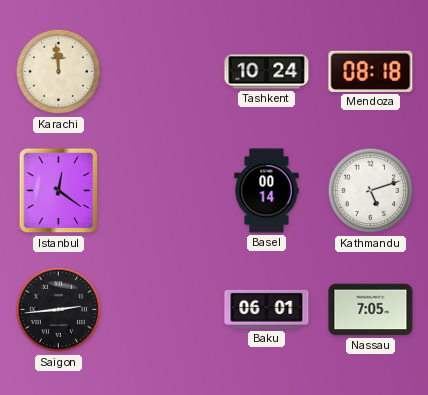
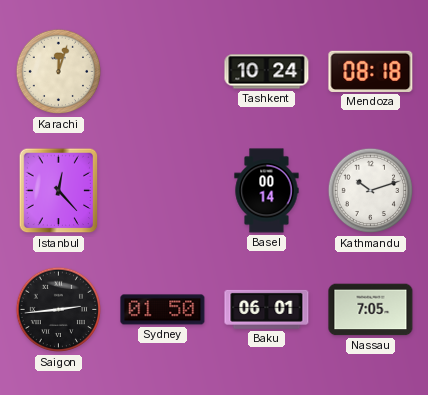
Karachi: 11:59 -> 12:03 (59, 72)
Istanbul: 12:21 -> 12:23 (59, 191)
Kathmandu: 5:12 -> 10:12 (371, 191)
Sydney: none -> 01:50 (163, 310)
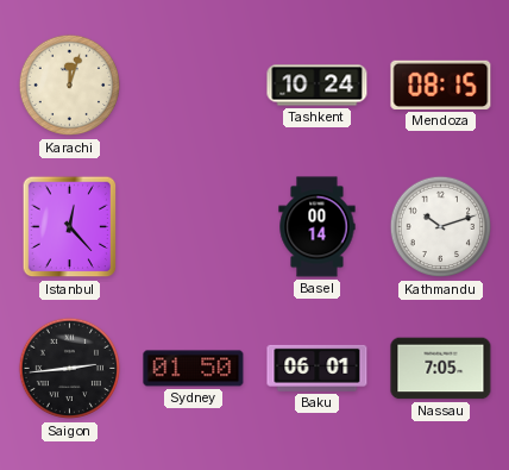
Mendoza: 08:18 -> 08:15 (441, 84)
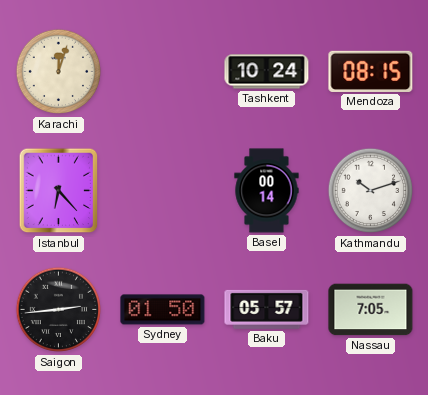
Istanbul: 12:23 -> 6:23 (59, 191)
Baku: 06:01 -> 05:57 (267, 309)
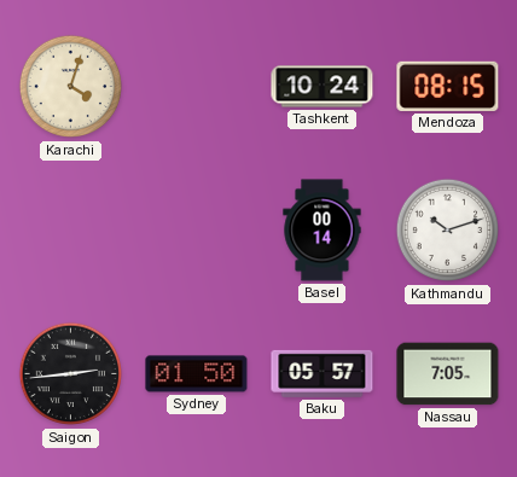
Karachi: 12:03 -> 4:03 (71, 87)
Istanbul: 6:23 -> none (59, 191)
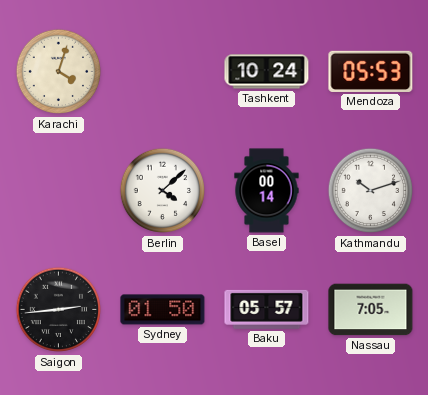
Mendoza: 08:15 -> 05:53 (371, 71)
Berlin: none -> 4:08 (163, 191)
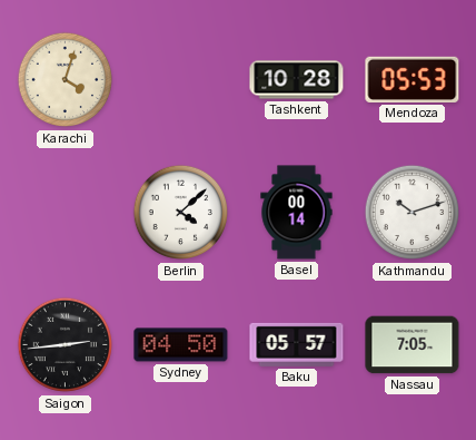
Tashkent: 10:24 -> 10:28 (297, 80)
Sydney: 01:50 -> 04:50 (181, 345)
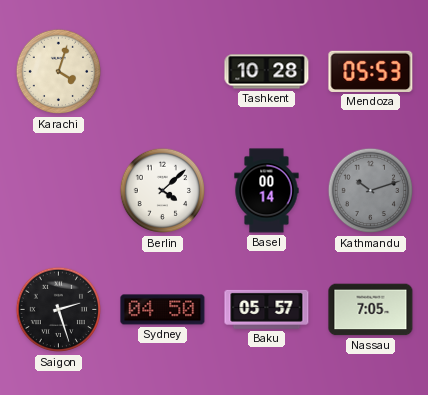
Kathmandu dial: white -> grey (371, 191)
Saigon: 2:44 -> 2:27 (59, 310)
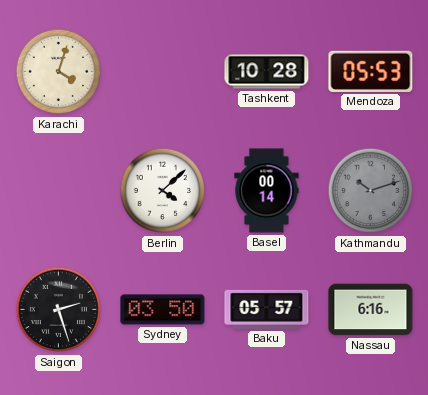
Sydney: 04:50 -> 03:50 (163, 310)
Nassau: 7:05 -> 6:16 (371, 310)
